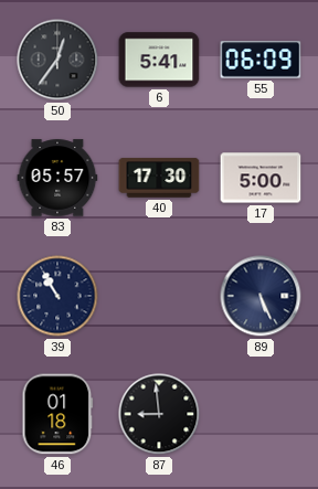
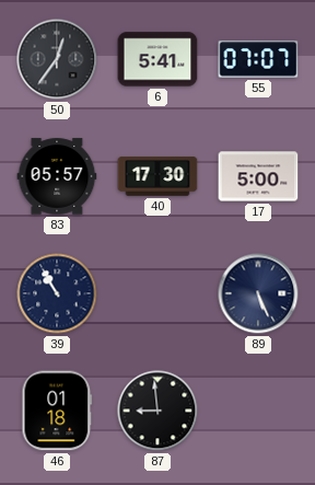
55: 06:09 -> 07:07 (258, 59)
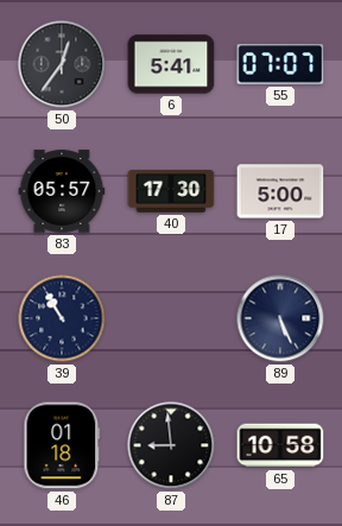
65: none -> 10:58 (280, 445)
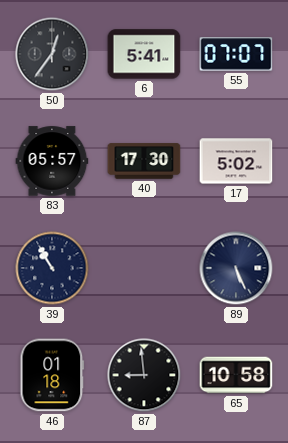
17: 5:00 -> 5:02 (236, 161)
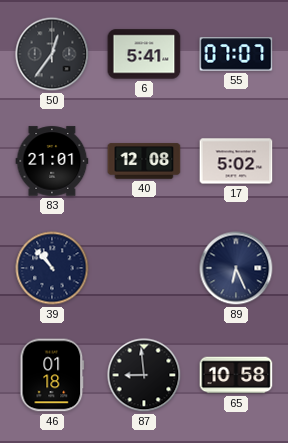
83: 05:57 -> 21:01 (52, 161)
40: 17:30 -> 12:08 (144, 161)
39: 10:55 -> 10:53 (52, 268)
89: 5:26 -> 6:26 (236, 268)
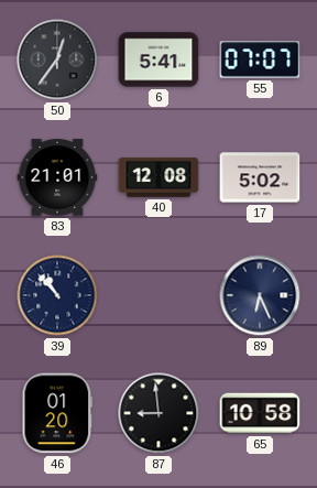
46: 01:18 -> 01:20 (57, 413)
